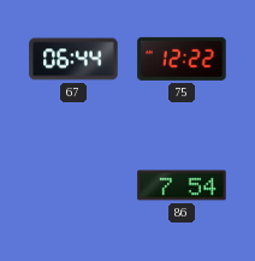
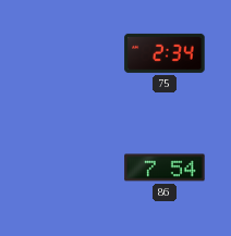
67: 06:44 -> none (73, 59)
75: 12:22 -> 2:34 (165, 53)
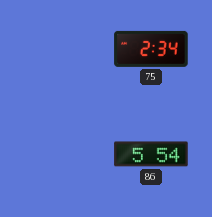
86: 7:54 -> 5:54 (151, 154)
